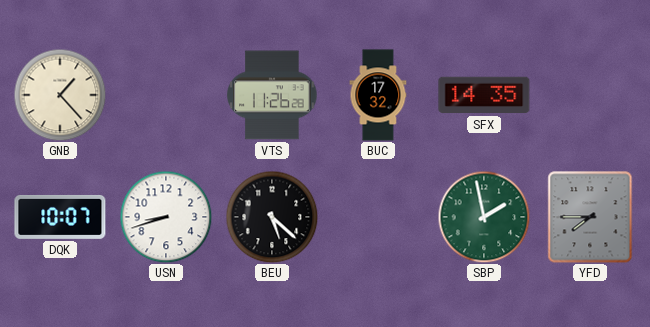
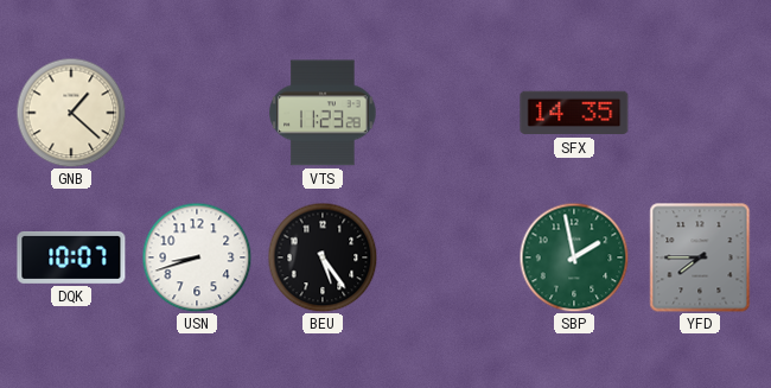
GNB: 1:23 -> 1:22 (71, 113)
VTS: 11:26 -> 11:23 (323, 113)
BUC: 17:32 -> none (378, 95)
BEU: 5:22 -> 5:24 (323, 257)
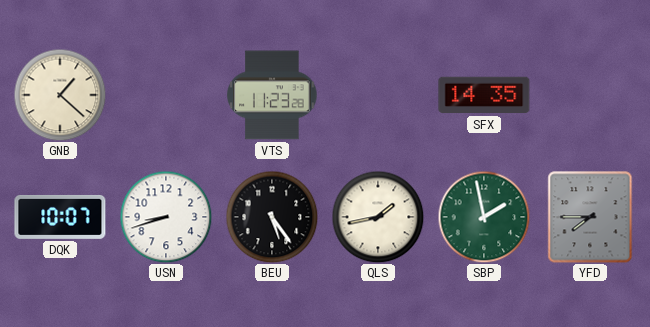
QLS: none -> 1:43 (378, 217)
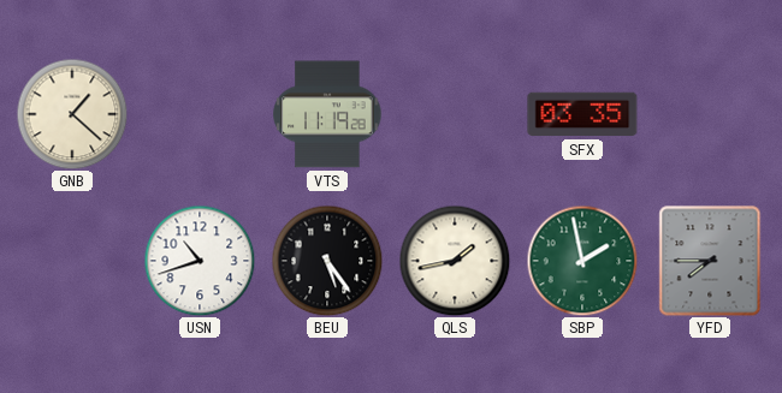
VTS: 11:23 -> 11:19 (327, 114)
SFX: 14:35 -> 03:35 (582, 114)
DQK: 10:07 -> none (60, 217)
USN: 8:42 -> 10:42 (200, 261)
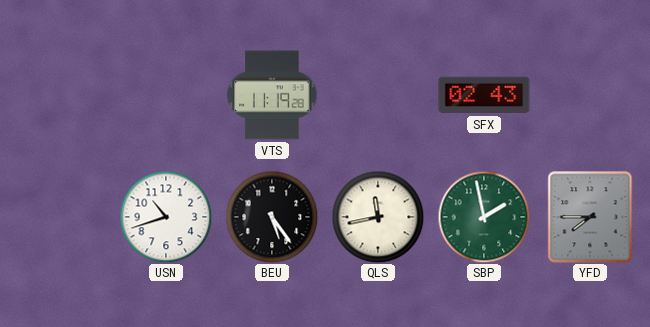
GNB: 1:22 -> none (72, 114)
SFX: 03:35 -> 02:43 (484, 95)
QLS: 1:43 -> 11:43 (378, 217)
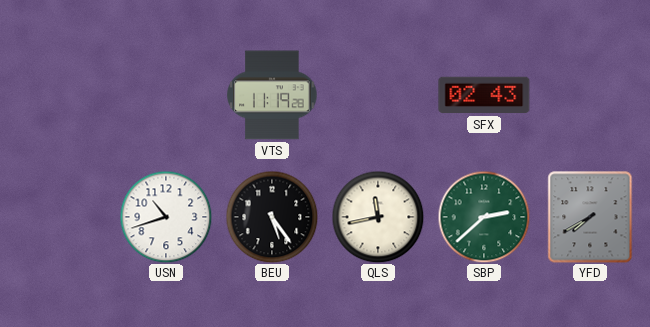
SBP: 1:58 -> 2:38 (484, 217)
YFD: 7:45 -> 7:40 (590, 217)
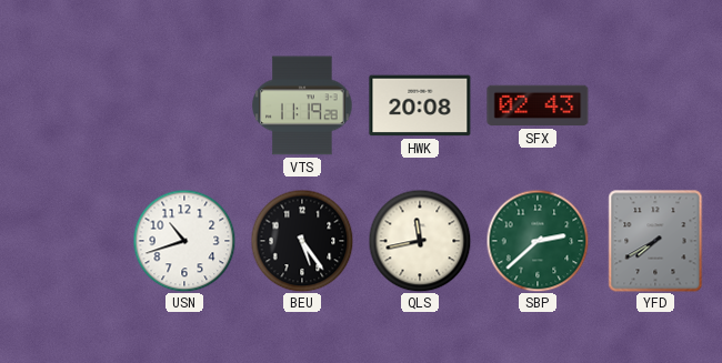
HWK: none -> 20:08 (420, 105)
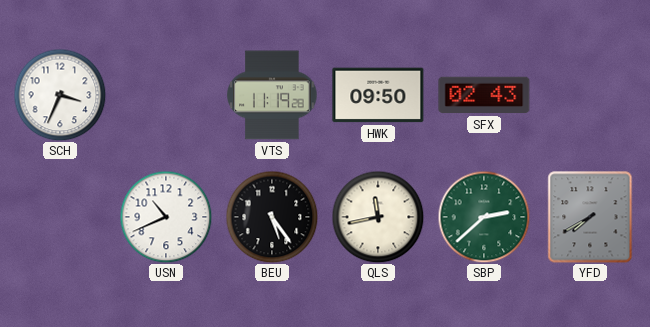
SCH: none -> 3:34 (60, 95)
HWK: 20:08 -> 09:50 (378, 95)
USN: 10:42 -> 10:41 (166, 217)
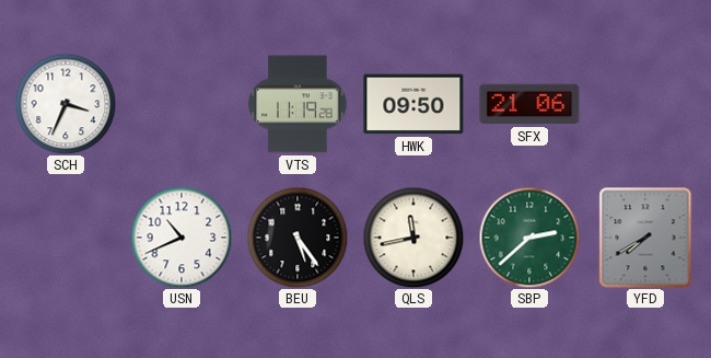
SFX: 02:43 -> 21:06 (529, 104)
